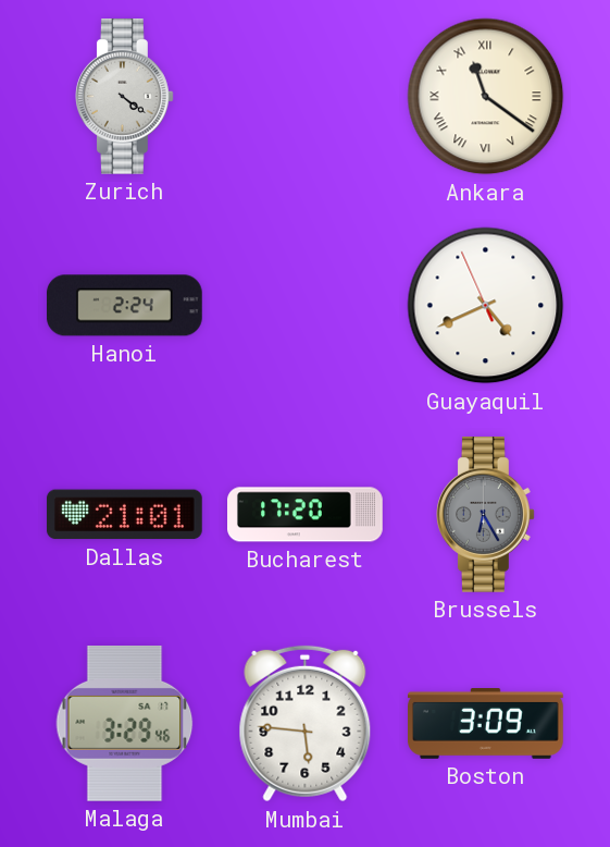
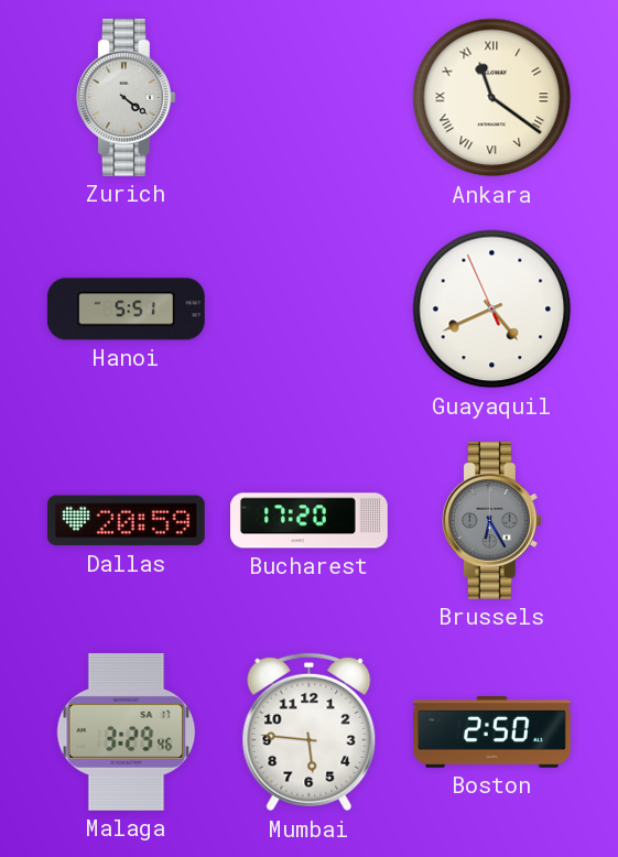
Hanoi: 2:24 -> 5:51 (126, 310)
Dallas: 21:01 -> 20:59 (126, 521)
Boston: 3:09 -> 2:50 (492, 733)
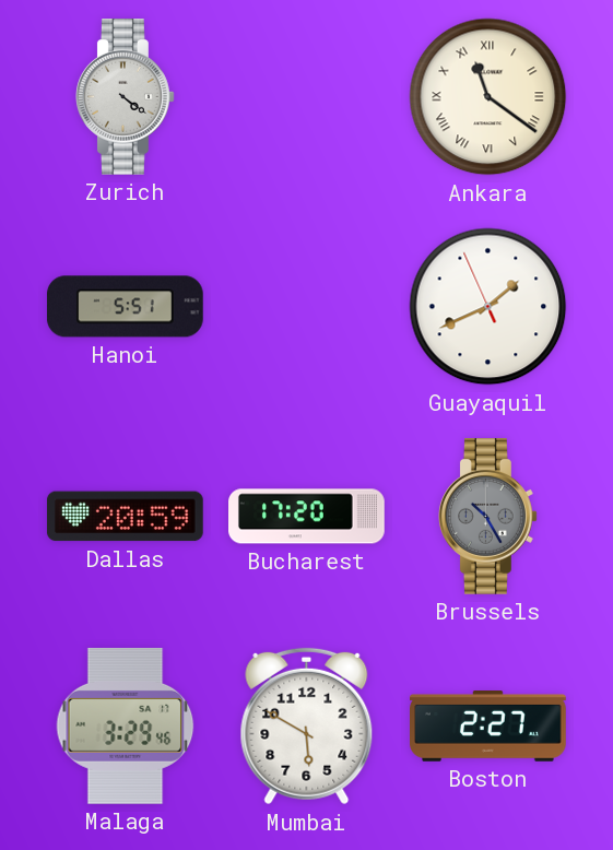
Guayaquil: 4:40 -> 1:40 (488, 307)
Brussels: 6:25 -> 10:25 (488, 517)
Mumbai: 5:46 -> 5:50 (307, 727)
Boston: 2:50 -> 2:27 (488, 727)
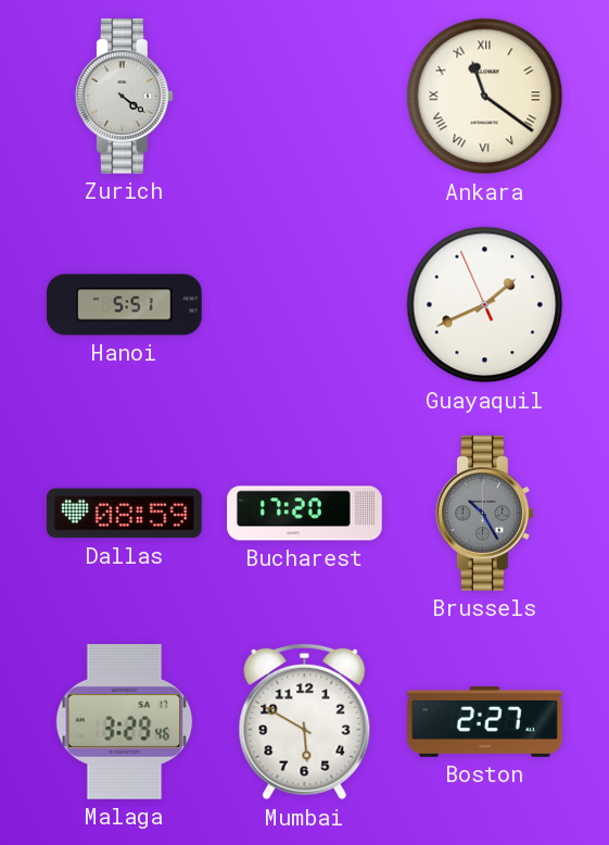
Dallas: 20:59 -> 08:59 (124, 514)
